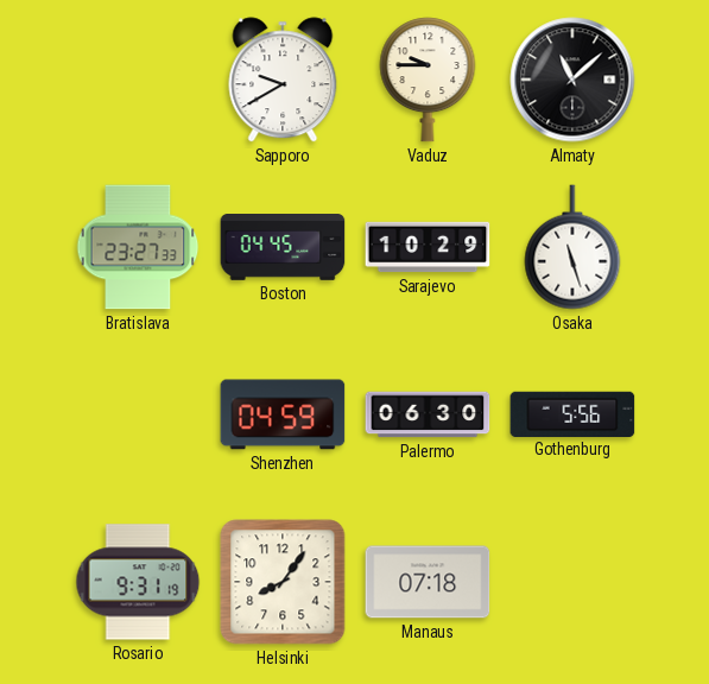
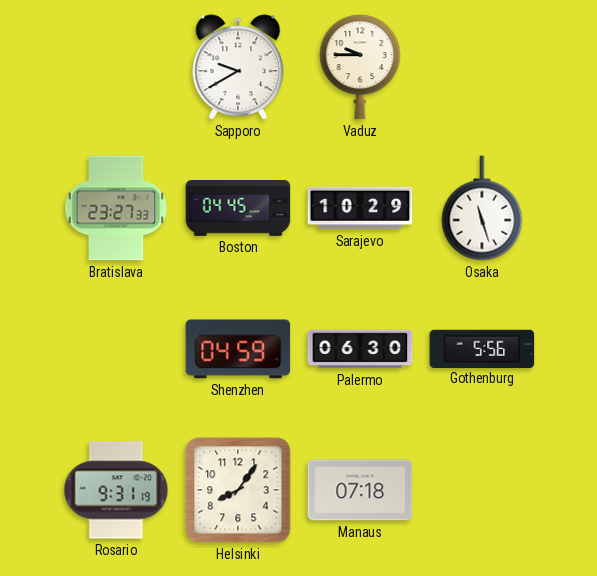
Almaty: 11:08 -> none (572, 80)
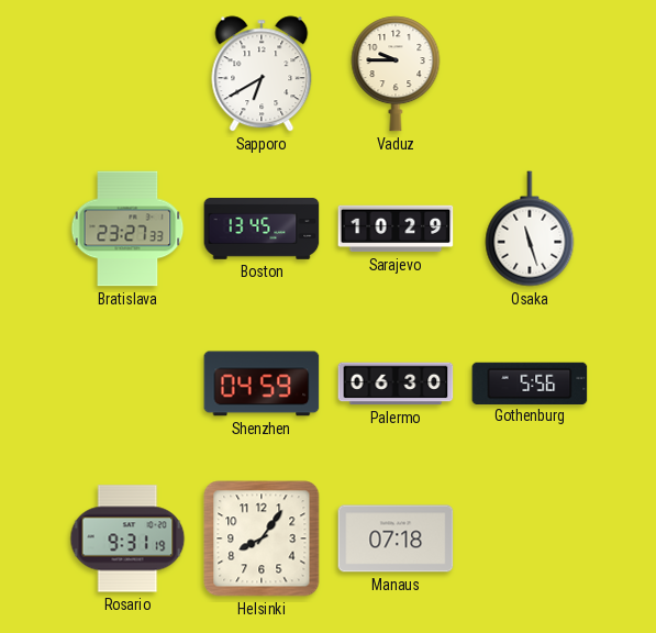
Sapporo: 9:40 -> 6:40 (262, 74)
Boston: 04:45 -> 13:45 (262, 229)
